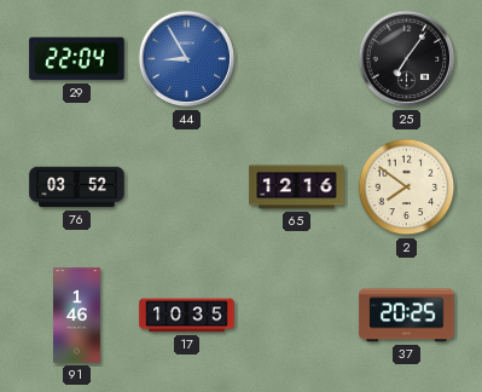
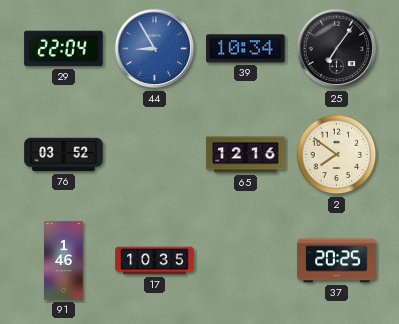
39: none -> 10:34 (246, 49)
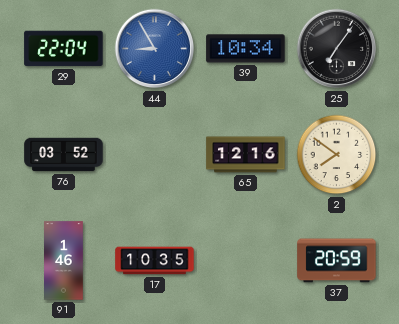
37: 20:25 -> 20:59 (337, 261)
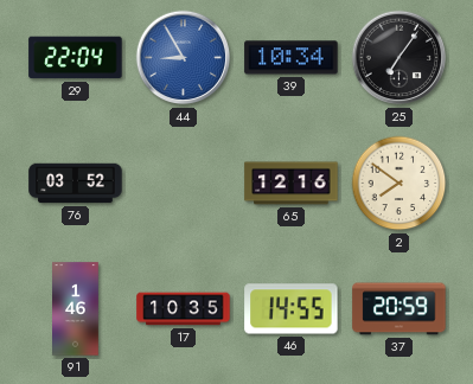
46: none -> 14:55 (292, 309)
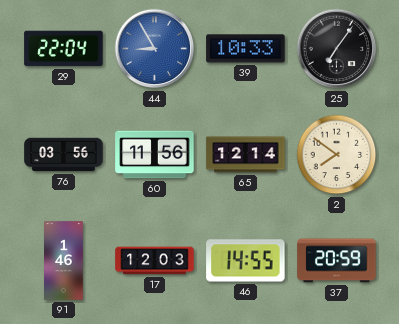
39: 10:34 -> 10:33 (246, 49)
76: 03:52 -> 03:56 (64, 155)
60: none -> 11:56 (155, 155)
65: 12:16 -> 12:14 (246, 155)
17: 10:35 -> 12:03 (155, 261)
